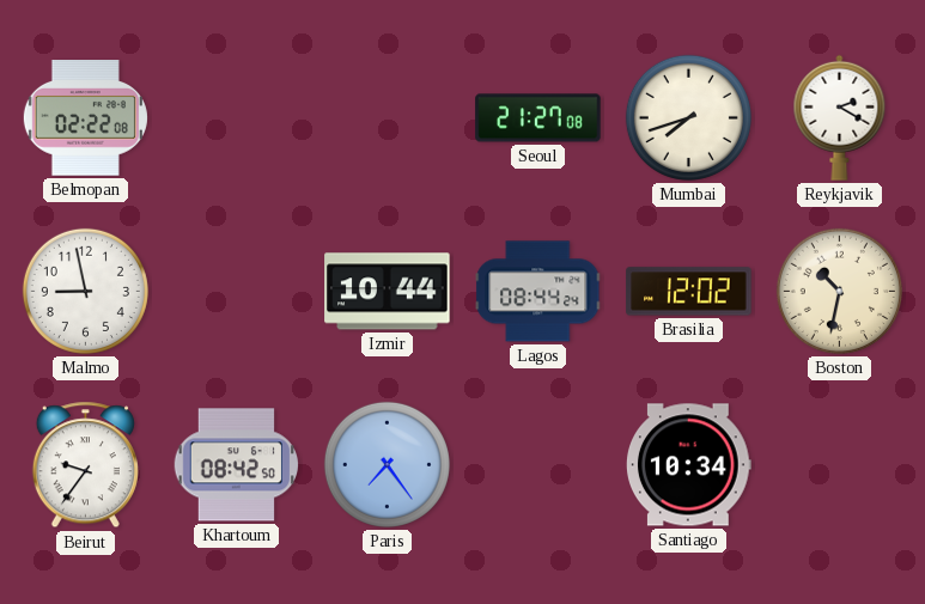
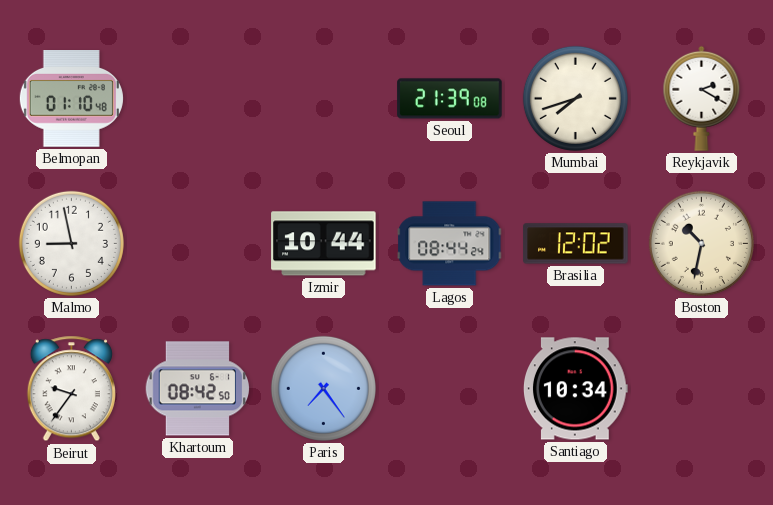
Belmopan: 02:22 -> 01:10 (71, 99)
Seoul: 21:27 -> 21:39 (450, 99)
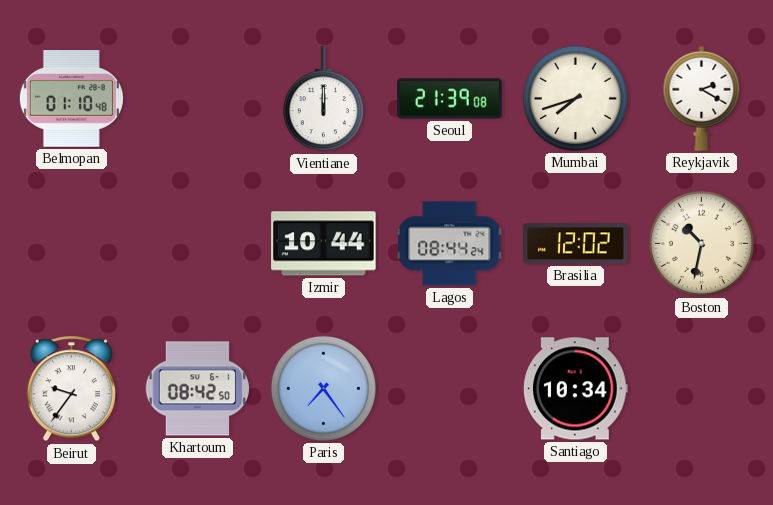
Vientiane: none -> 12:00 (323, 99)
Malmo: 8:58 -> none (71, 243)
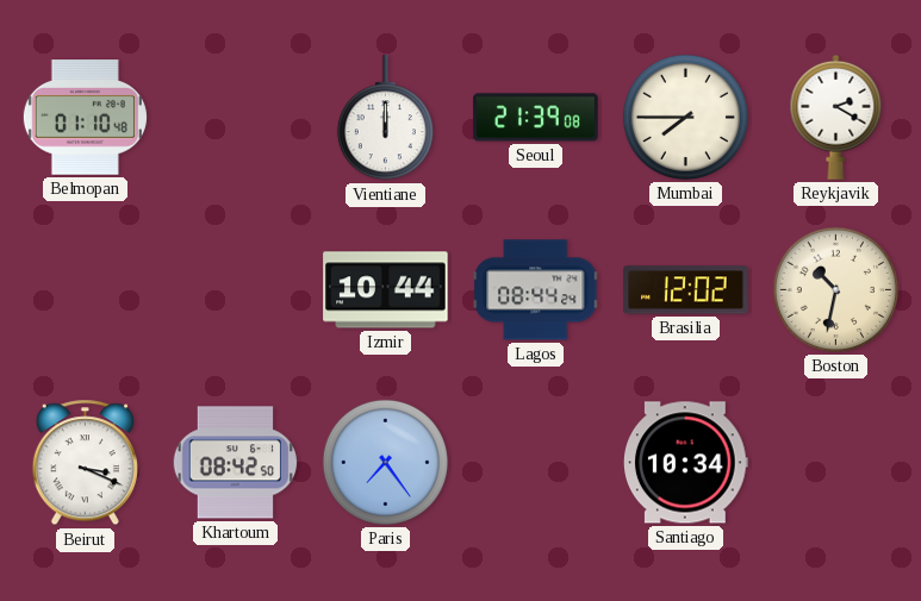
Mumbai: 7:42 -> 7:45 (685, 117)
Beirut: 9:36 -> 3:19 (85, 463)
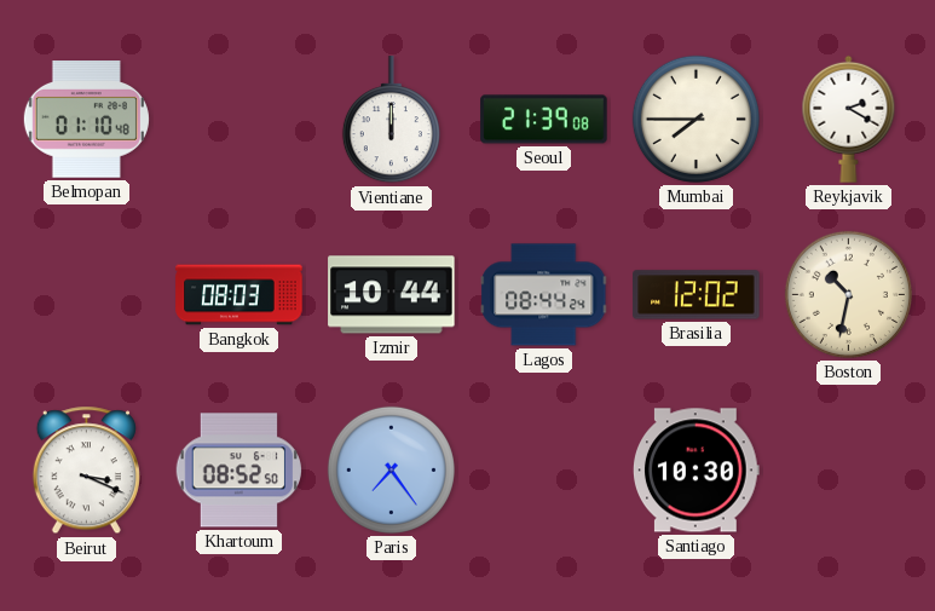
Bangkok: none -> 08:03 (239, 295)
Khartoum: 08:42 -> 08:52 (238, 471)
Santiago: 10:34 -> 10:30 (697, 471)
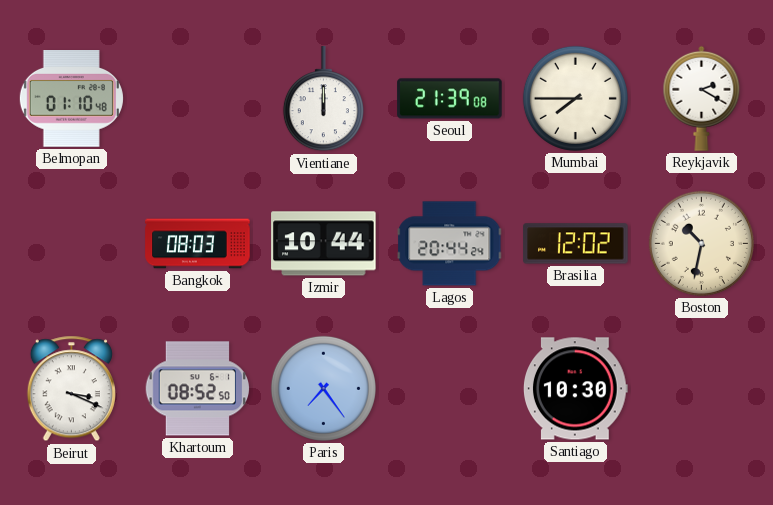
Lagos: 08:44 -> 20:44 (450, 244)
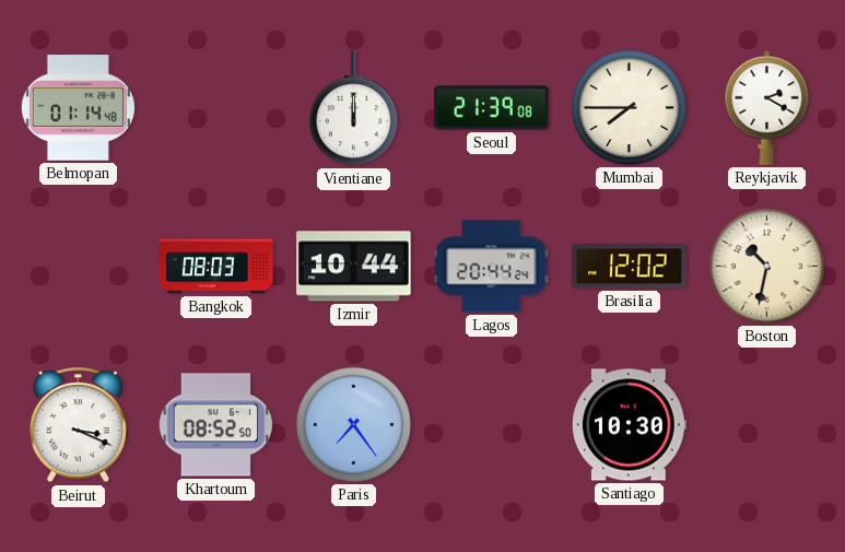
Belmopan: 01:10 -> 01:14 (78, 108)
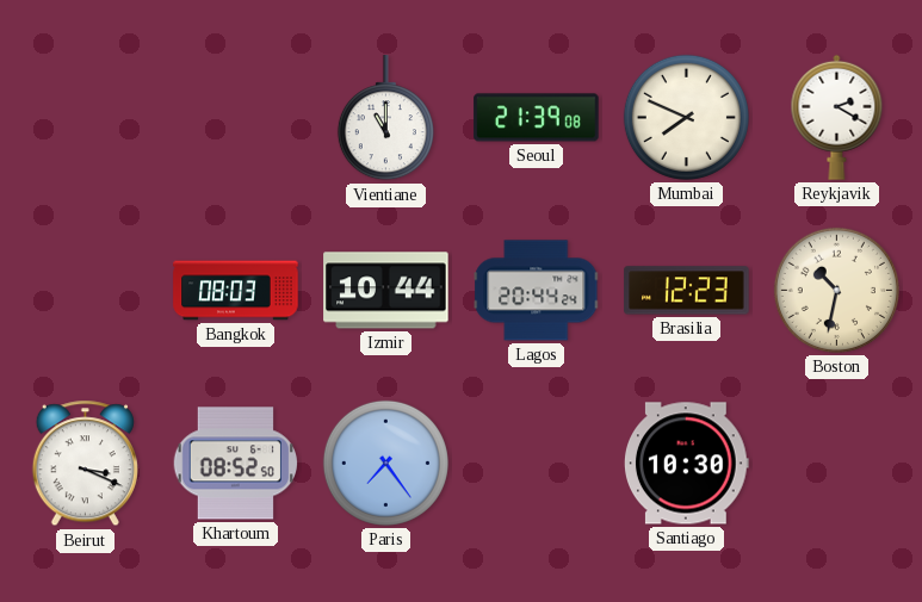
Belmopan: 01:14 -> none (78, 108)
Vientiane: 12:00 -> 11:00 (385, 118)
Mumbai: 7:45 -> 7:49 (686, 117)
Brasilia: 12:02 -> 12:23 (687, 291)
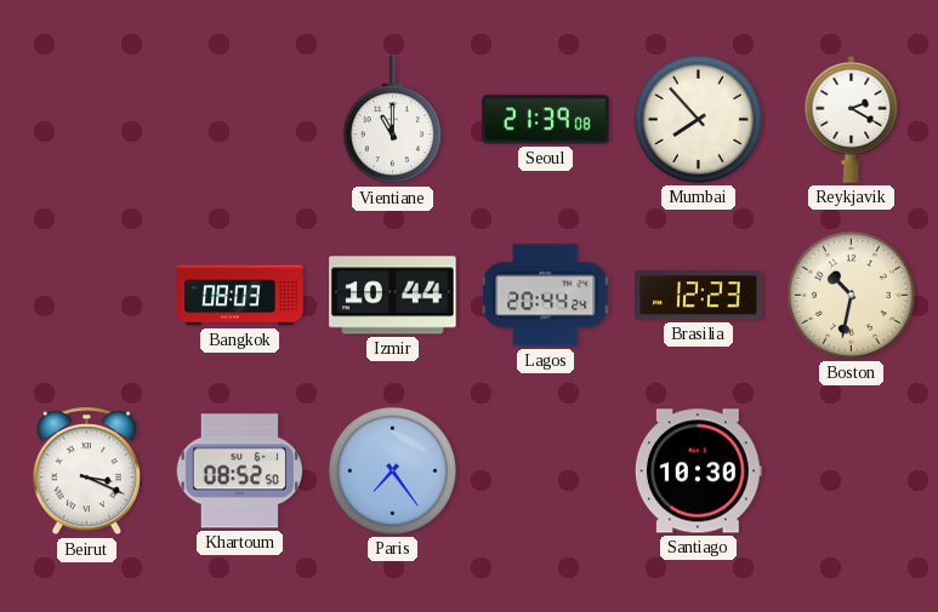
Mumbai: 7:49 -> 7:53 (698, 119)
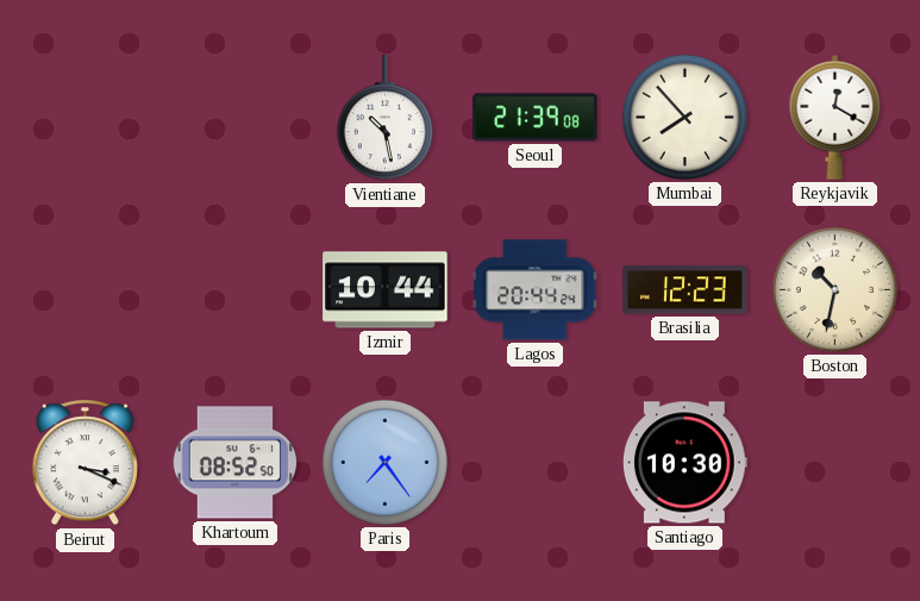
Vientiane: 11:00 -> 10:28 (384, 118)
Reykjavik: 2:20 -> 12:20 (835, 117)
Bangkok: 08:03 -> none (240, 296)
